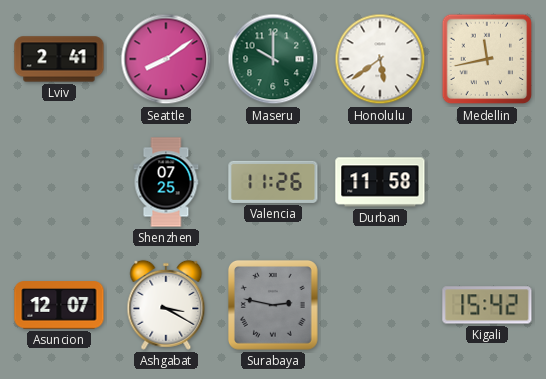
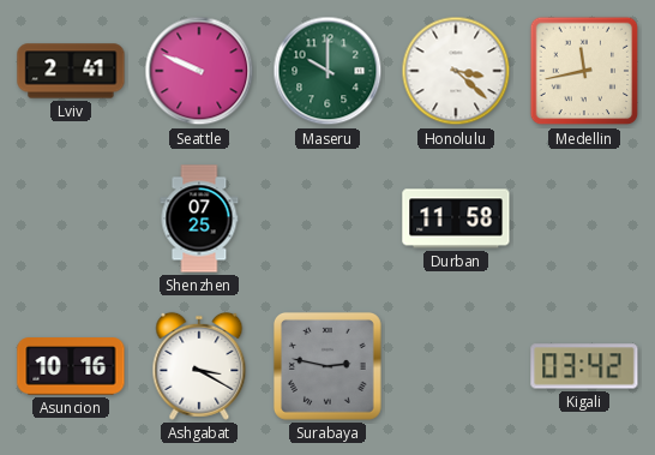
Seattle: 8:09 -> 9:49 (199, 71)
Honolulu: 5:39 -> 3:22 (456, 71)
Valencia: 11:26 -> none (273, 182)
Asuncion: 12:07 -> 10:16 (71, 366)
Kigali: 15:42 -> 03:42 (584, 366)
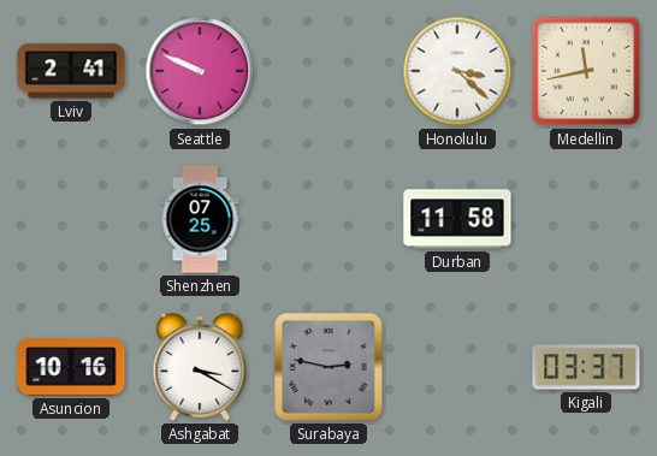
Maseru: 10:00 -> none (327, 71)
Kigali: 03:42 -> 03:37 (586, 367)
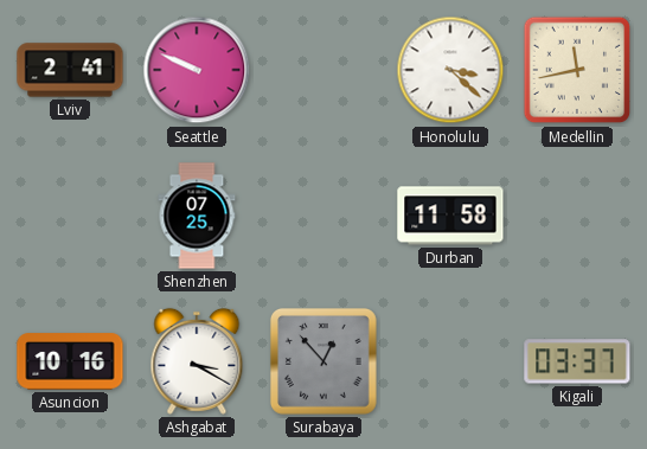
Surabaya: 2:47 -> 12:53 (323, 361)
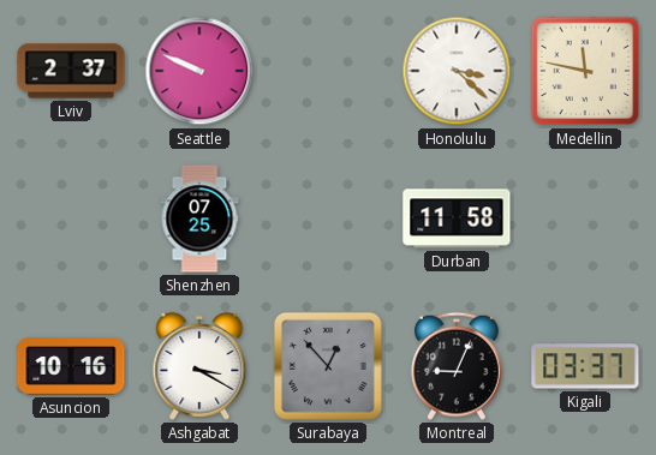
Lviv: 2:41 -> 2:37 (71, 71)
Medellin: 11:43 -> 11:47 (585, 71)
Montreal: none -> 9:04 (458, 366)
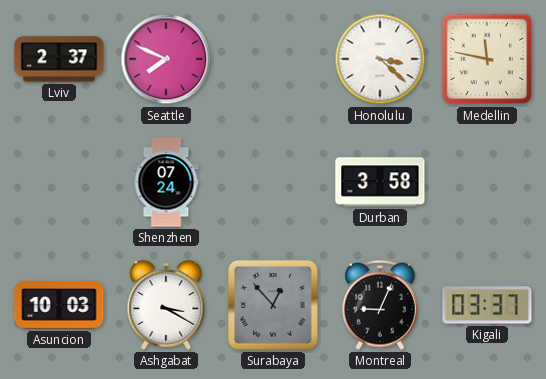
Seattle: 9:49 -> 7:49 (166, 59)
Shenzhen: 07:25 -> 07:24 (166, 182)
Durban: 11:58 -> 3:58 (380, 182)
Asuncion: 10:16 -> 10:03 (59, 305)
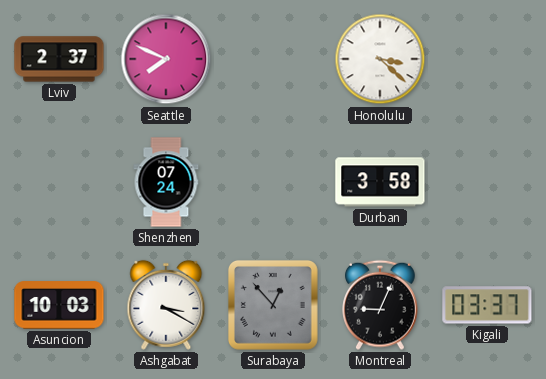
Medellin: 11:47 -> none (487, 59)
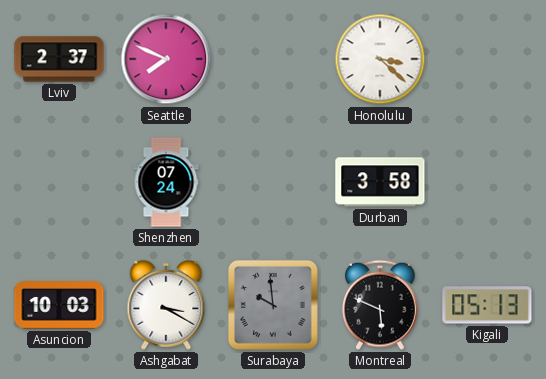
Surabaya: 12:53 -> 9:59 (273, 305)
Montreal: 9:04 -> 5:49 (381, 305)
Kigali: 03:37 -> 05:13 (487, 305)
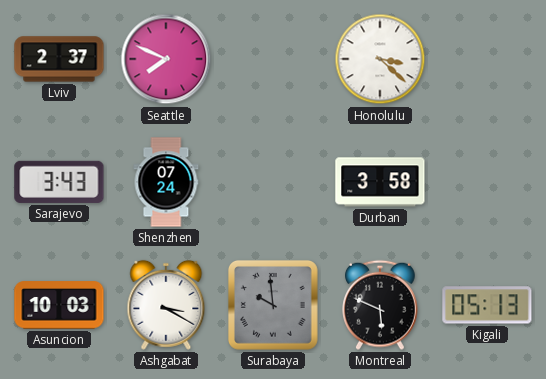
Sarajevo: none -> 3:43 (59, 182)
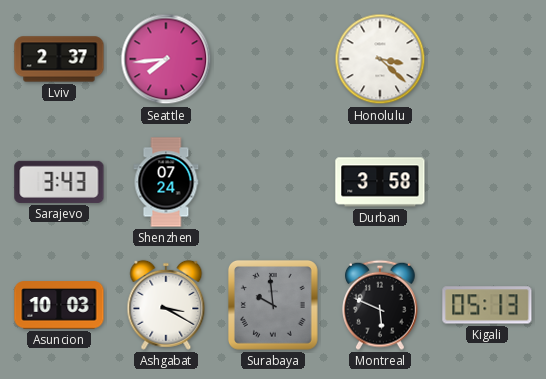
Seattle: 7:49 -> 7:44 (166, 59)
